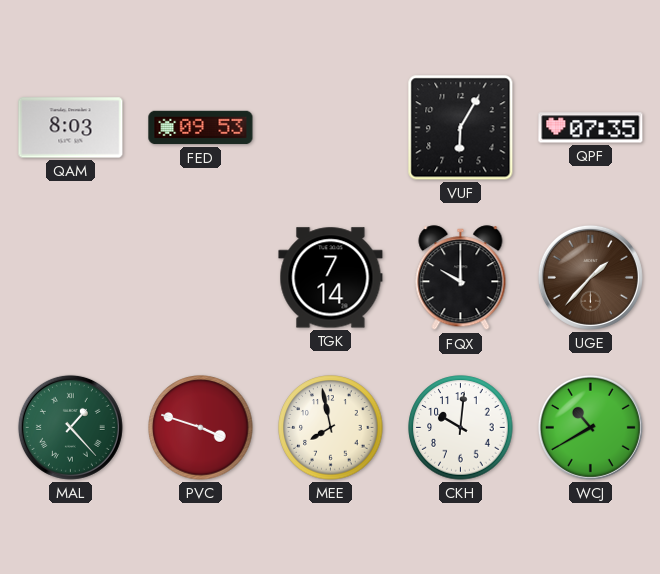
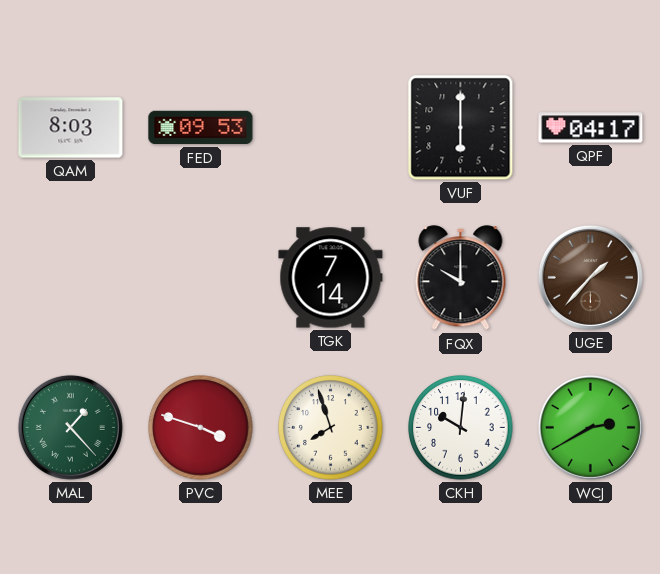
VUF: 6:05 -> 6:00 (461, 128)
QPF: 07:35 -> 04:17 (591, 128)
MEE: 7:58 -> 7:57 (331, 428)
WCJ: 10:40 -> 2:40 (590, 427)
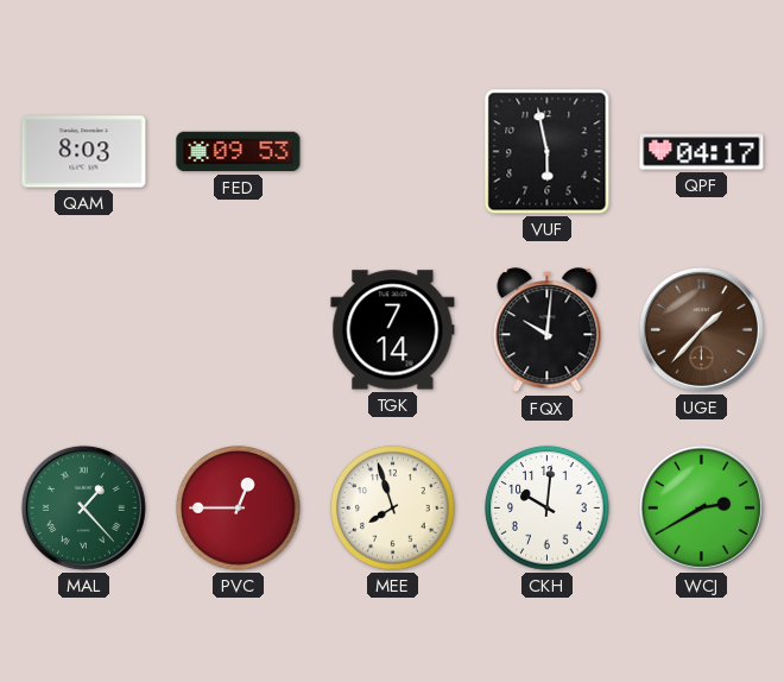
VUF: 6:00 -> 5:58 (548, 152)
FQX: 10:00 -> 10:01 (548, 330)
PVC: 3:48 -> 12:45 (239, 509)
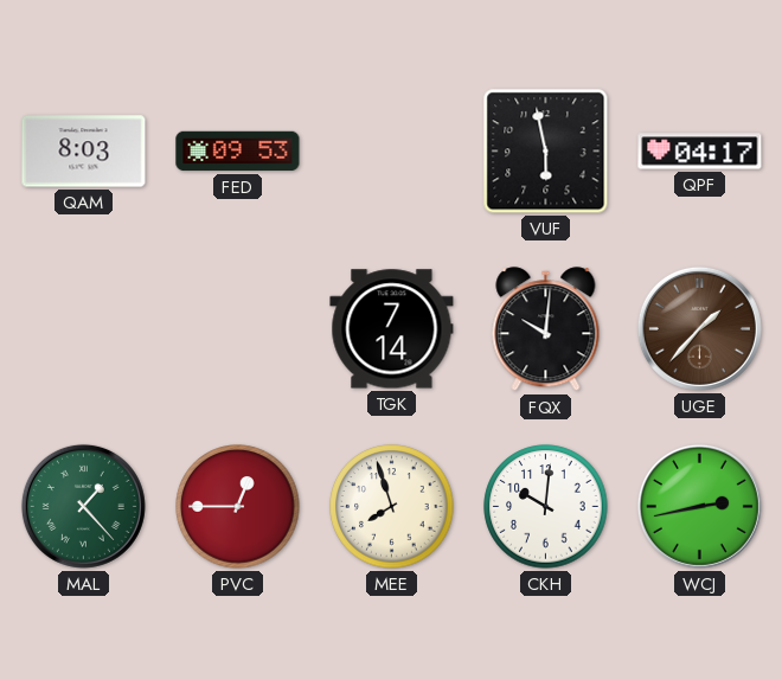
WCJ: 2:40 -> 2:43 (699, 506)
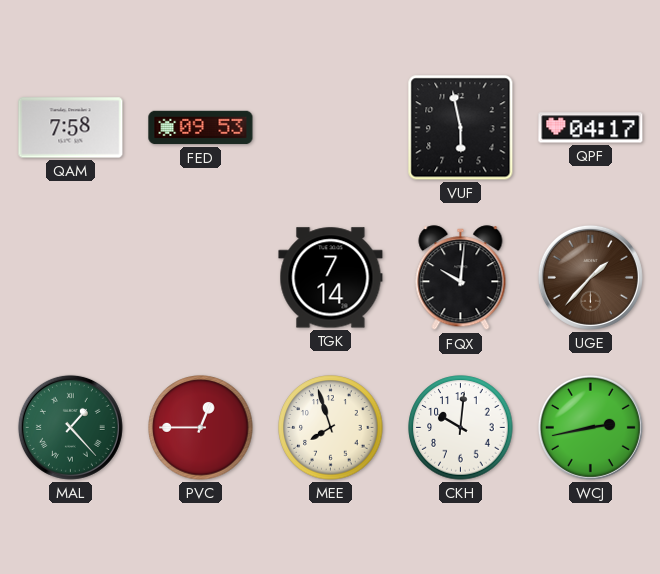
QAM: 8:03 -> 7:58 (71, 128)
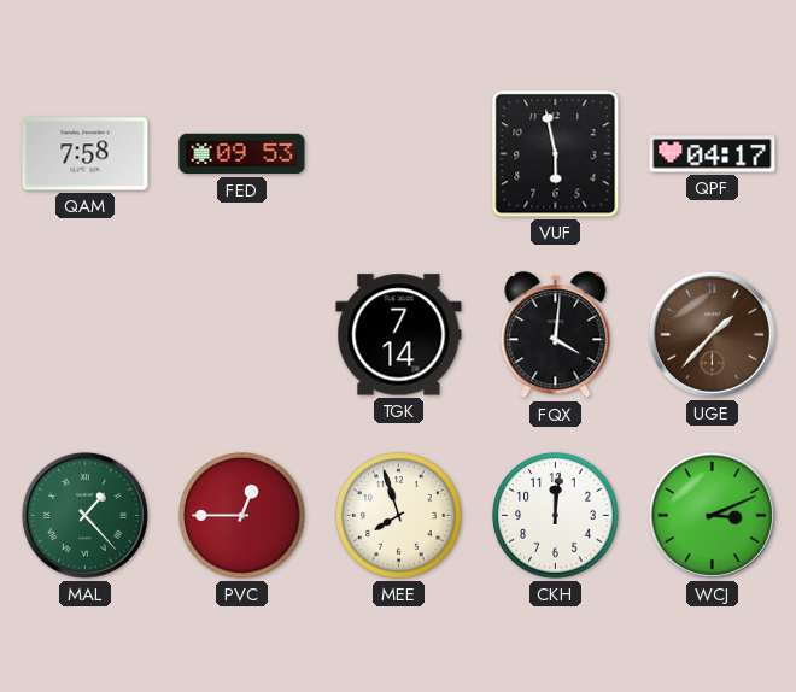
FQX: 10:01 -> 4:01 (556, 335)
CKH: 10:01 -> 12:01 (556, 516)
WCJ: 2:43 -> 3:11 (712, 515)
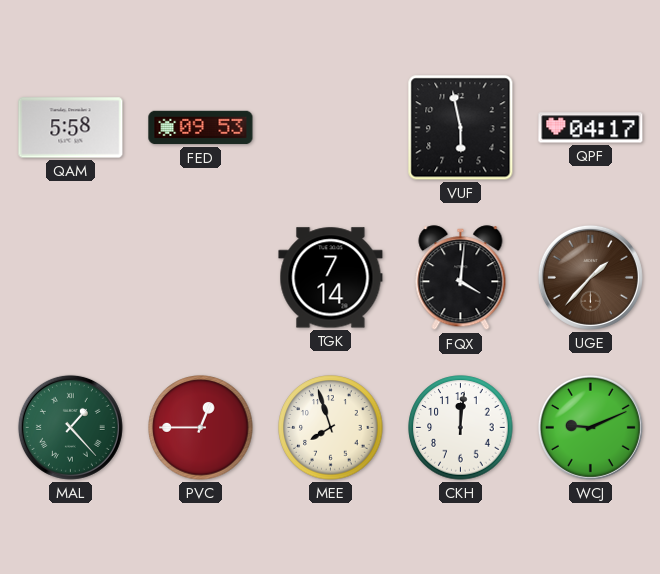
QAM: 7:58 -> 5:58 (71, 128)
WCJ: 3:11 -> 9:11 (590, 427)
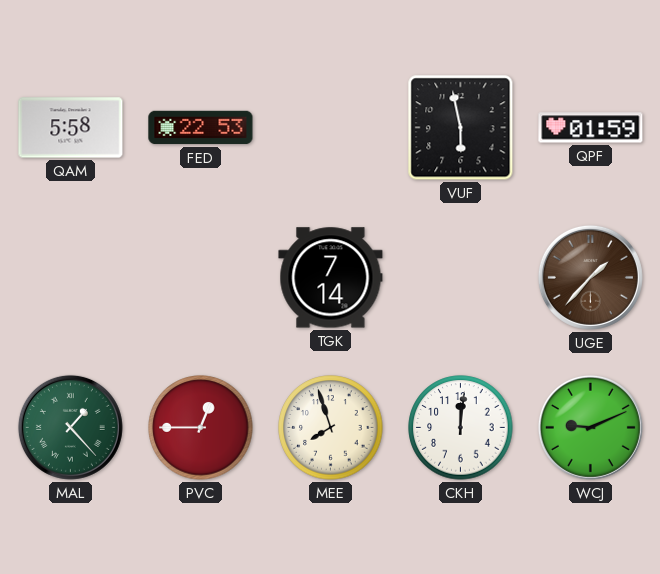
FED: 09:53 -> 22:53 (201, 128)
QPF: 04:17 -> 01:59 (591, 128)
FQX: 4:01 -> none (461, 278)
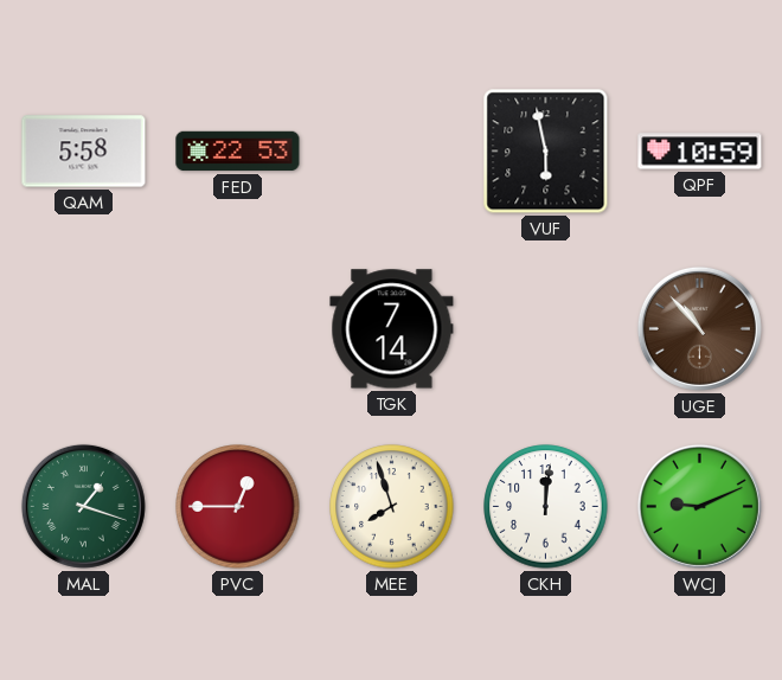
QPF: 01:59 -> 10:59 (700, 152)
UGE: 1:37 -> 10:53 (699, 328)
MAL: 1:23 -> 1:18 (83, 506)
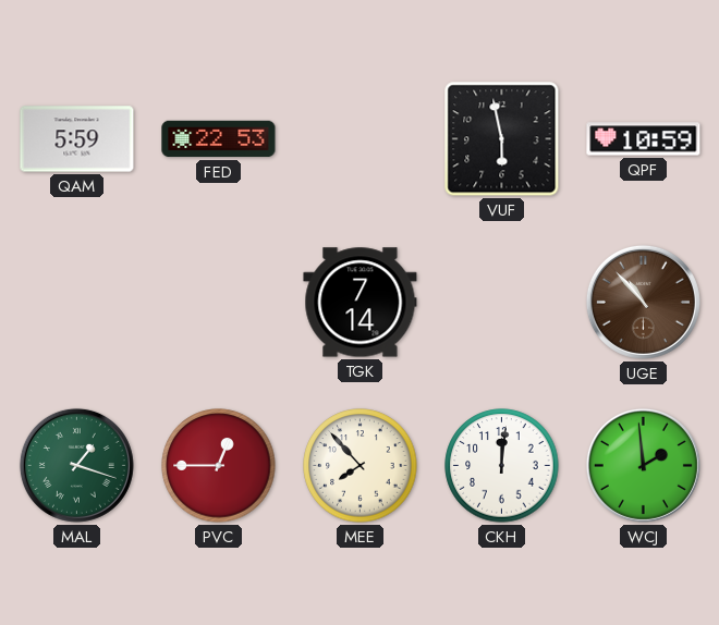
QAM: 5:58 -> 5:59 (77, 139)
MEE: 7:57 -> 7:53 (361, 466)
WCJ: 9:11 -> 1:59 (643, 465)
